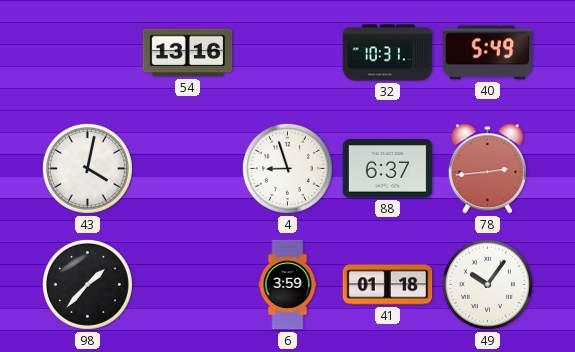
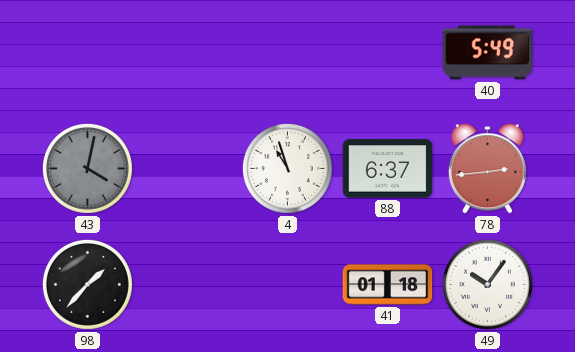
54: 13:16 -> none (188, 53)
32: 10:31 -> none (388, 53)
43 dial: white -> grey (87, 168)
4: 8:57 -> 10:57 (287, 168)
6: 3:59 -> none (288, 285)
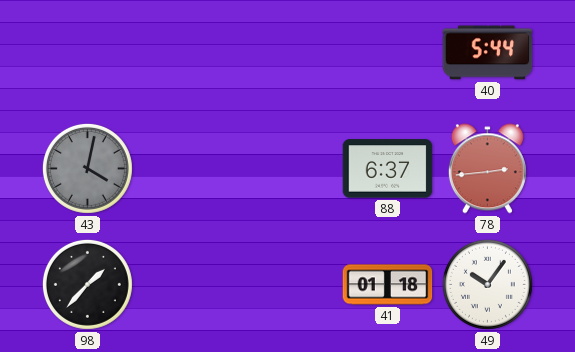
40: 5:49 -> 5:44 (488, 53)
4: 10:57 -> none (287, 168)
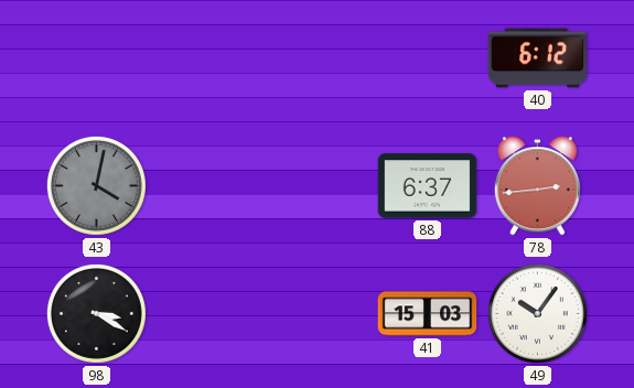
40: 5:44 -> 6:12 (538, 58)
98: 1:37 -> 3:20 (96, 313)
41: 01:18 -> 15:03 (428, 314)
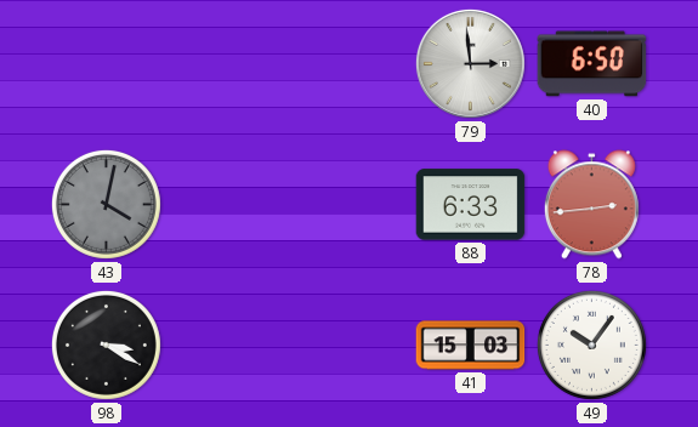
79: none -> 2:59 (470, 63)
40: 6:12 -> 6:50 (592, 64)
88: 6:37 -> 6:33 (471, 205)
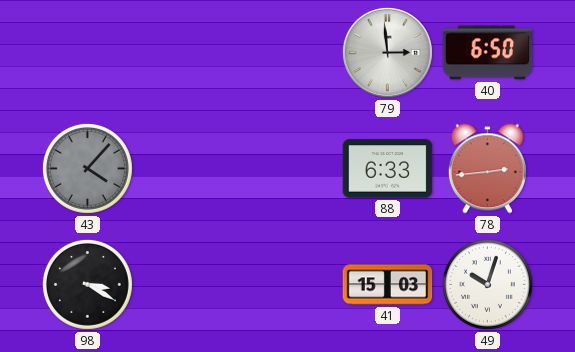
43: 4:02 -> 4:07 (87, 168)
49: 10:06 -> 10:03 (487, 284)
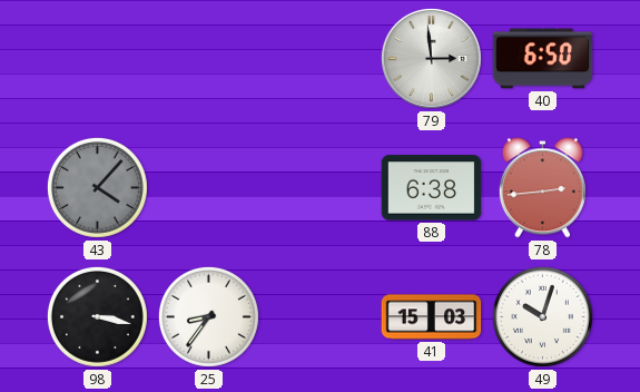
88: 6:33 -> 6:38 (432, 188)
98: 3:20 -> 3:17 (97, 316)
25: none -> 8:36 (208, 316)
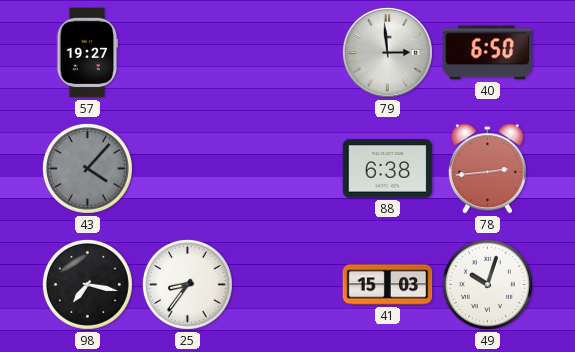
57: none -> 19:27 (88, 53)
98: 3:17 -> 7:17 (87, 284)
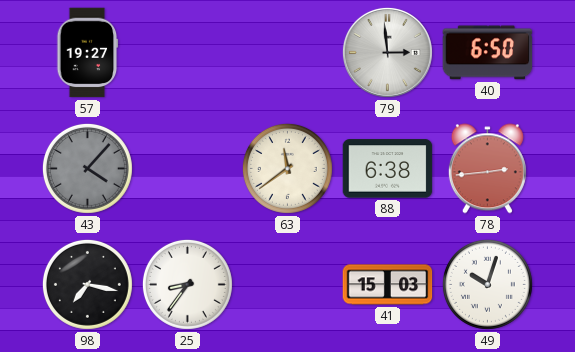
63: none -> 11:39 (287, 168)
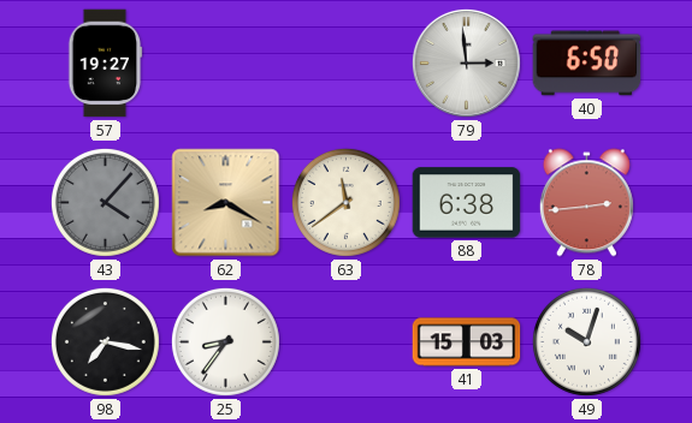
62: none -> 8:20 (226, 203)
